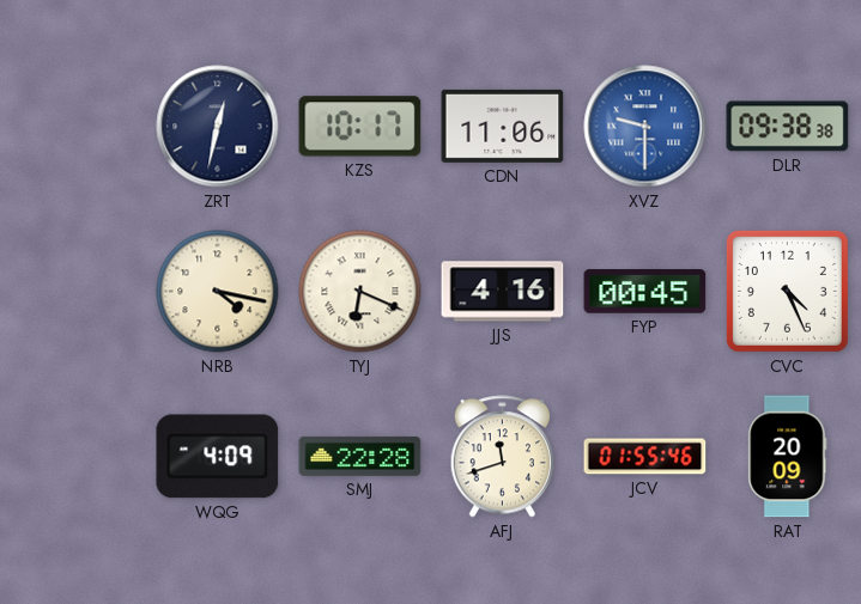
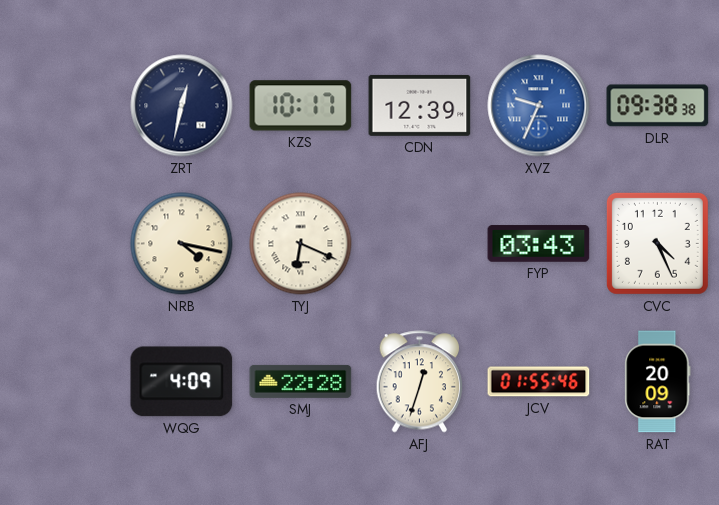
CDN: 11:06 -> 12:39 (420, 105)
XVZ: 9:30 -> 9:34 (539, 106)
JJS: 4:16 -> none (503, 292)
FYP: 00:45 -> 03:43 (539, 244)
AFJ: 11:42 -> 12:33 (420, 382)
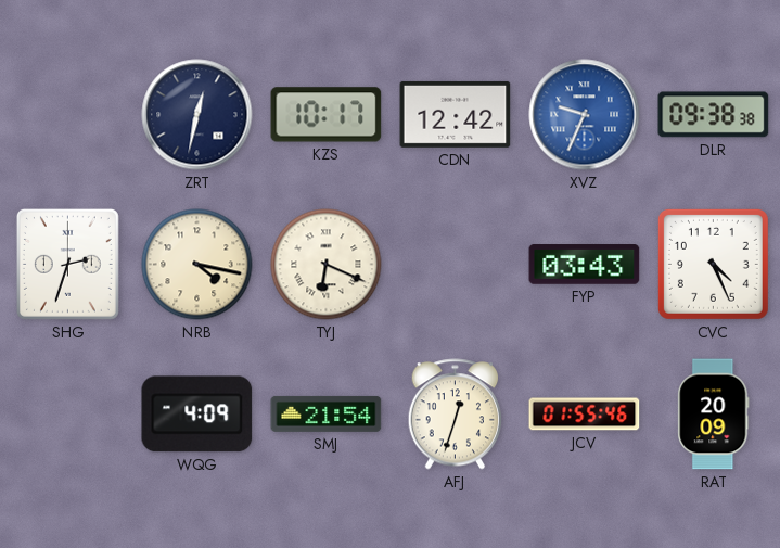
CDN: 12:39 -> 12:42 (456, 114)
SHG: none -> 2:33 (67, 264)
SMJ: 22:28 -> 21:54 (327, 413)
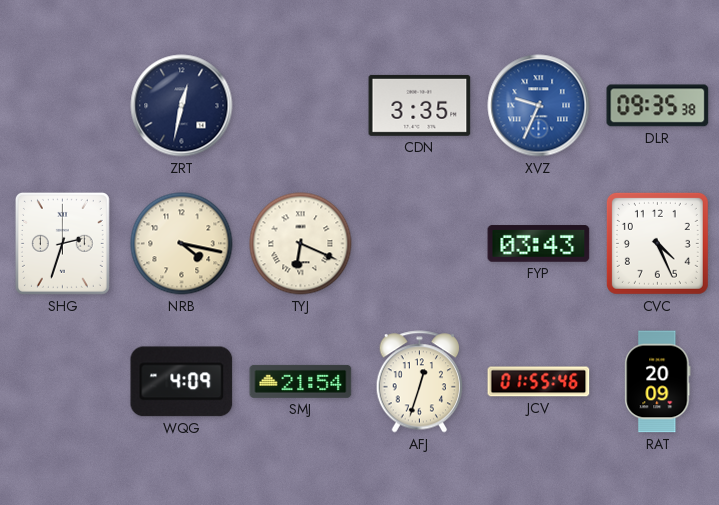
KZS: 10:17 -> none (327, 115)
CDN: 12:42 -> 3:35 (420, 105)
DLR: 09:38 -> 09:35 (658, 106)
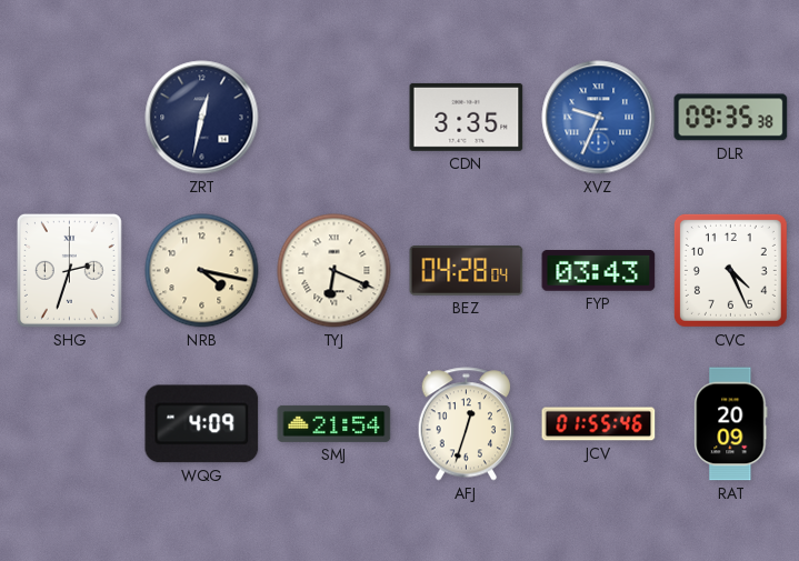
BEZ: none -> 04:28 (467, 271)
